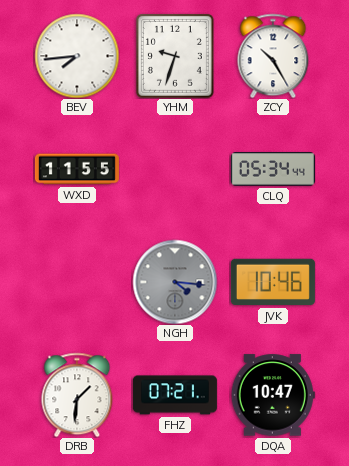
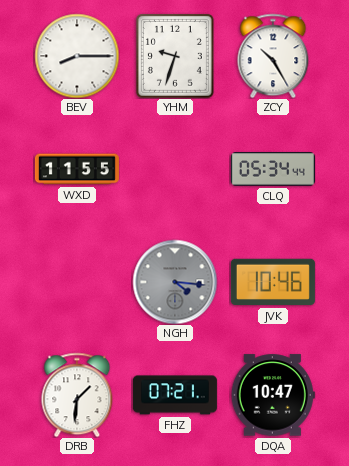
BEV: 7:44 -> 8:15 (77, 56)
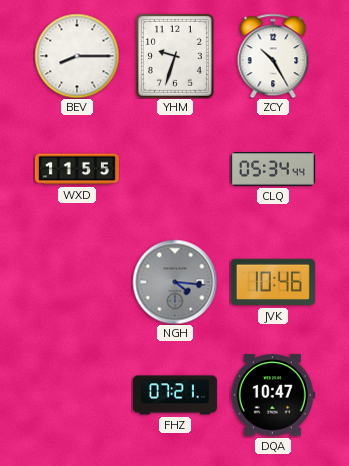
DRB: 1:31 -> none (77, 395)
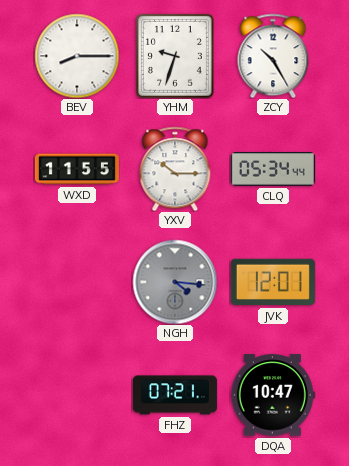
YXV: none -> 10:15 (175, 169)
JVK: 10:46 -> 12:01 (273, 282)
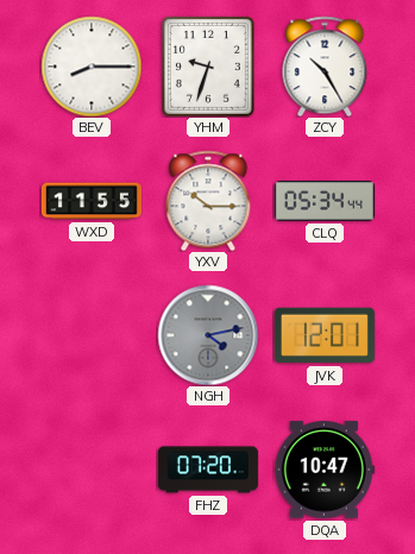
NGH: 4:16 -> 4:13 (208, 335)
FHZ: 07:21 -> 07:20 (208, 470)
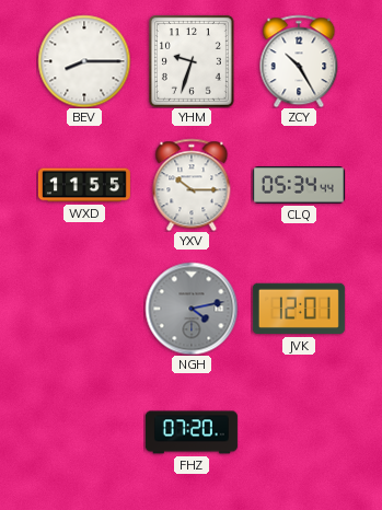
DQA: 10:47 -> none (325, 470)
